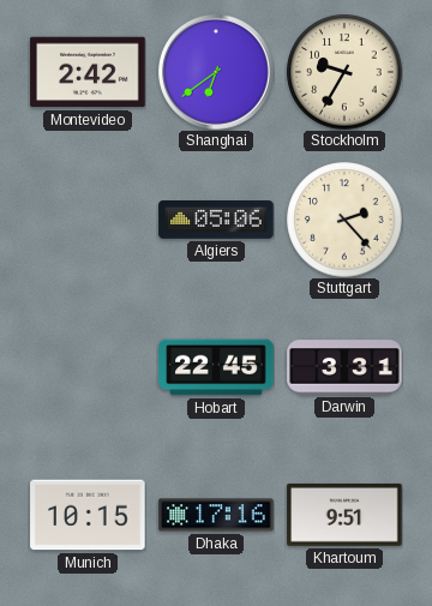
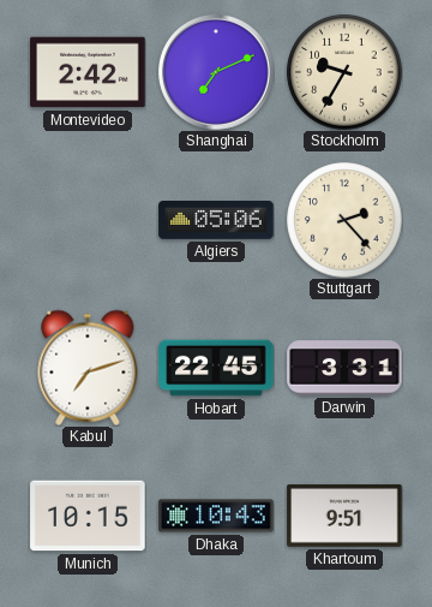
Shanghai: 6:39 -> 7:11 (217, 73)
Kabul: none -> 7:12 (88, 368)
Dhaka: 17:16 -> 10:43 (216, 516)
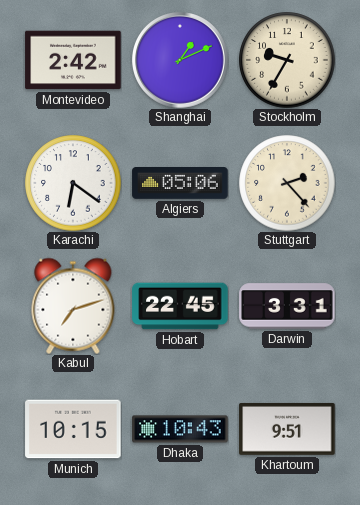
Shanghai: 7:11 -> 1:11 (181, 61)
Karachi: none -> 6:21 (73, 183)
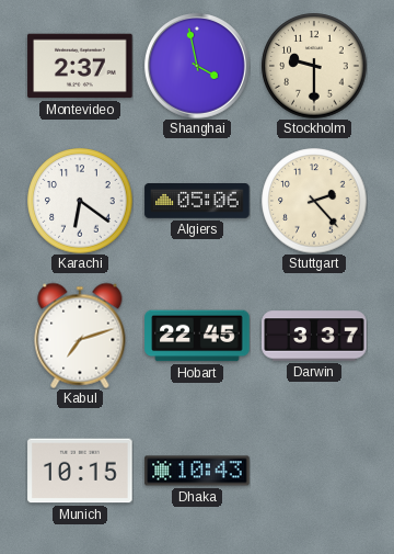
Montevideo: 2:42 -> 2:37 (80, 66)
Shanghai: 1:11 -> 3:58 (198, 67)
Stockholm: 9:35 -> 9:30 (314, 66)
Darwin: 3:31 -> 3:37 (314, 336)
Khartoum: 9:51 -> none (287, 429)
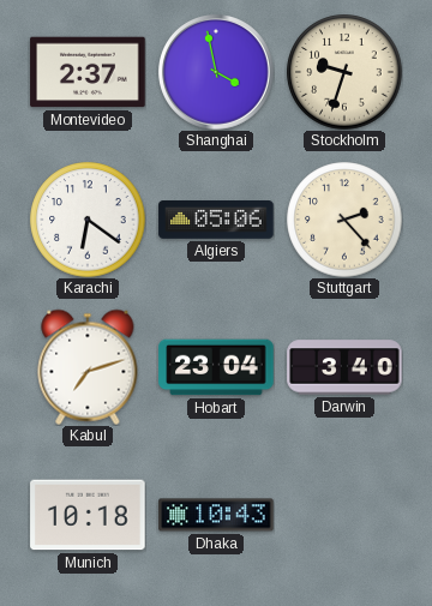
Stockholm: 9:30 -> 9:33 (344, 72)
Hobart: 22:45 -> 23:04 (216, 367)
Darwin: 3:37 -> 3:40 (344, 367)
Munich: 10:15 -> 10:18 (88, 515)
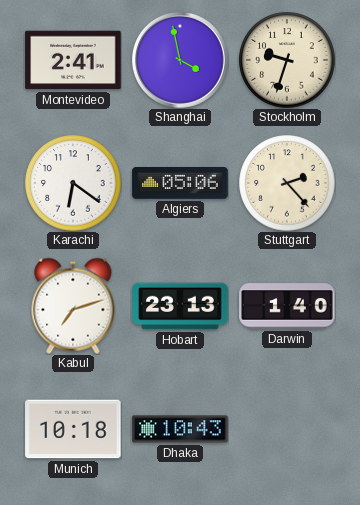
Montevideo: 2:37 -> 2:41 (73, 60)
Hobart: 23:04 -> 23:13 (180, 306)
Darwin: 3:40 -> 1:40 (287, 306)
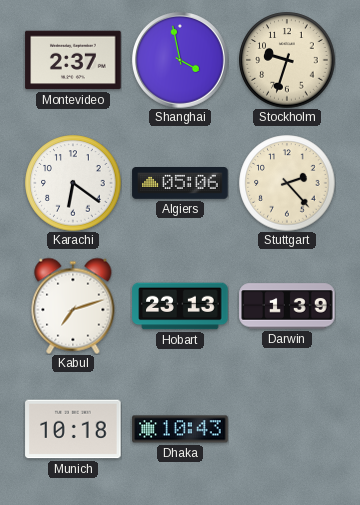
Montevideo: 2:41 -> 2:37 (73, 60)
Darwin: 1:40 -> 1:39 (287, 306)
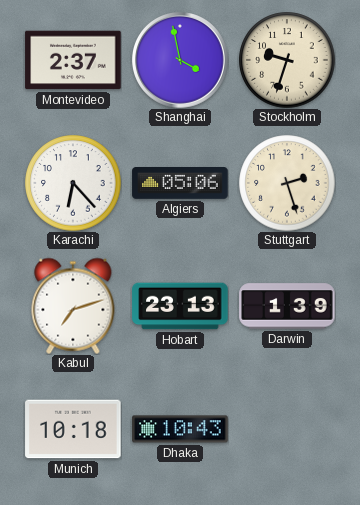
Karachi: 6:21 -> 6:23 (73, 183)
Stuttgart: 2:23 -> 2:27 (287, 183)
